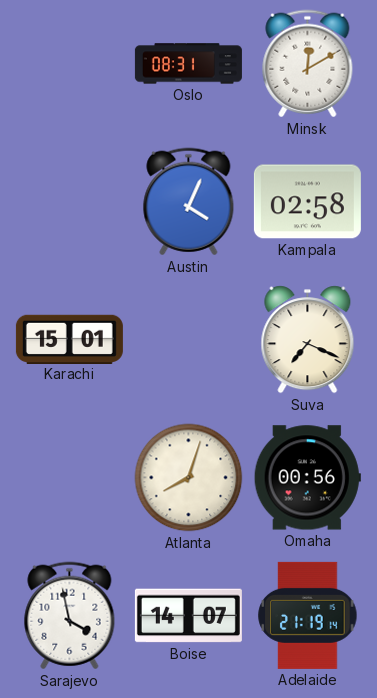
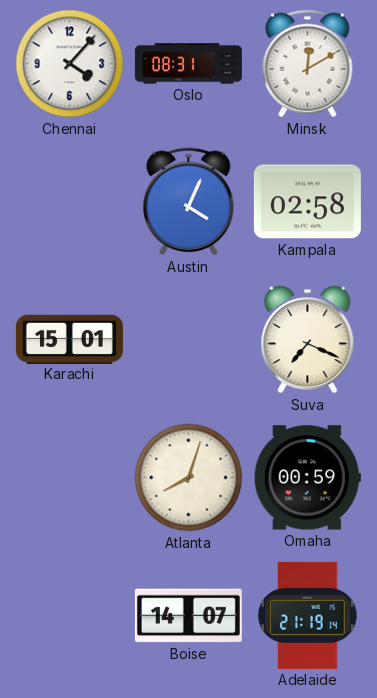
Chennai: none -> 4:07 (70, 64)
Omaha: 00:56 -> 00:59 (307, 478)
Sarajevo: 3:58 -> none (70, 616)
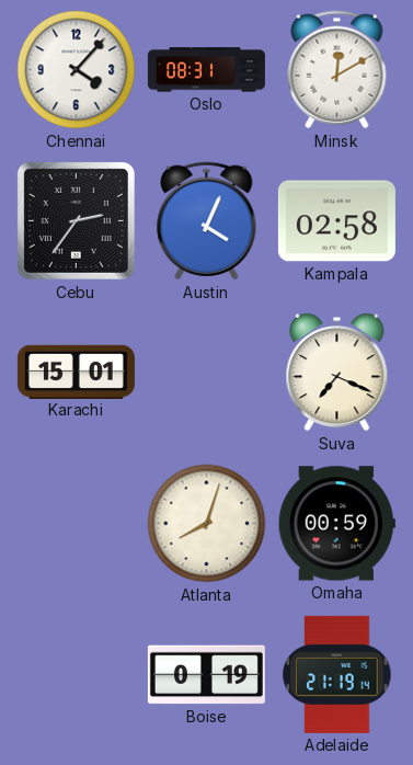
Cebu: none -> 2:36 (76, 220)
Boise: 14:07 -> 0:19 (206, 675)
